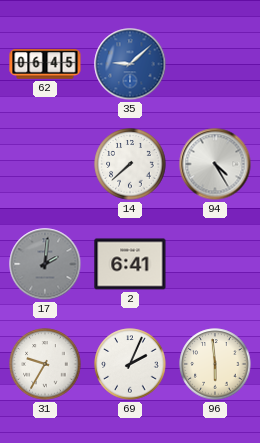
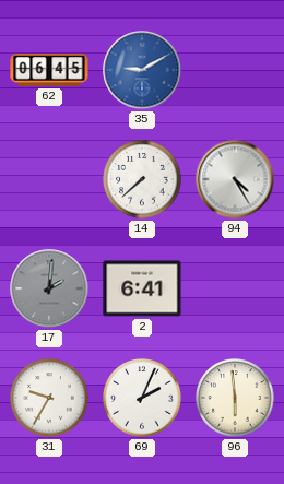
35: 9:08 -> 9:10 (142, 70)
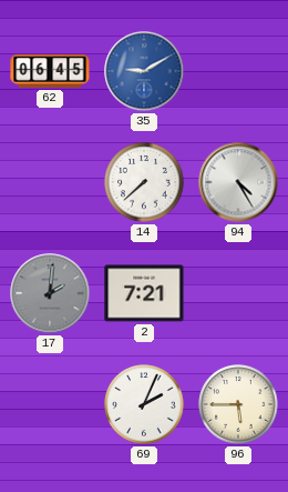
2: 6:41 -> 7:21 (144, 293)
31: 9:35 -> none (49, 398)
96: 5:59 -> 5:45 (238, 404)
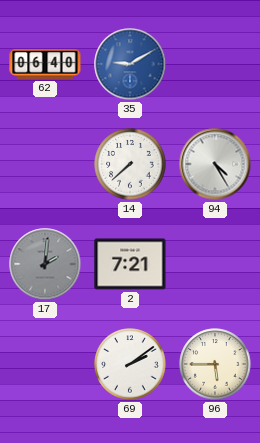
62: 06:45 -> 06:40 (45, 64)
69: 2:04 -> 2:09 (130, 364)
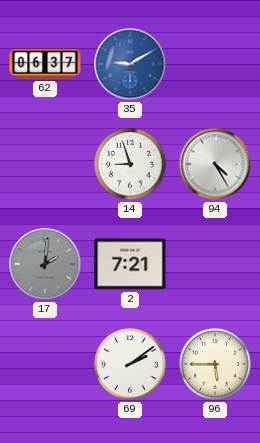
62: 06:40 -> 06:37 (45, 64)
14: 7:38 -> 8:57 (130, 164)
